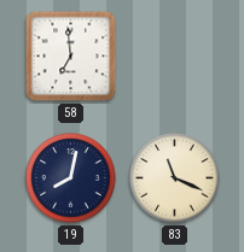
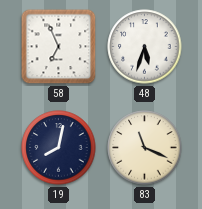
58: 6:59 -> 6:56 (59, 47)
48: none -> 5:33 (145, 47)
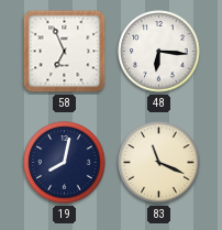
48: 5:33 -> 6:16 (159, 52)
